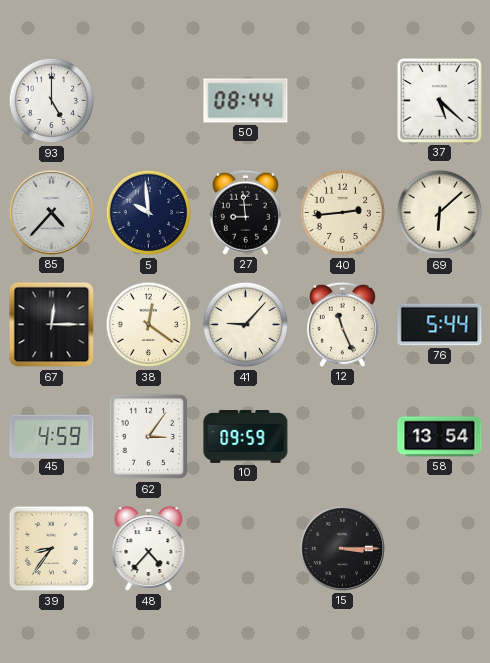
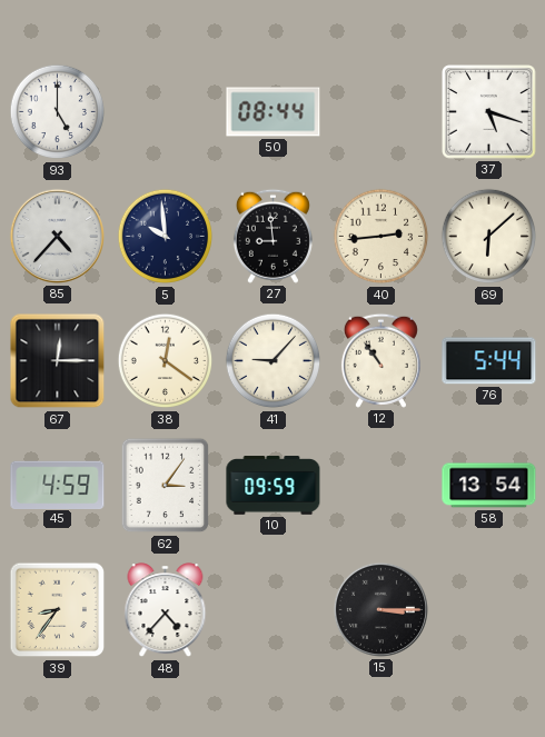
37: 5:22 -> 5:18 (489, 112)
12: 11:26 -> 10:54 (380, 360)
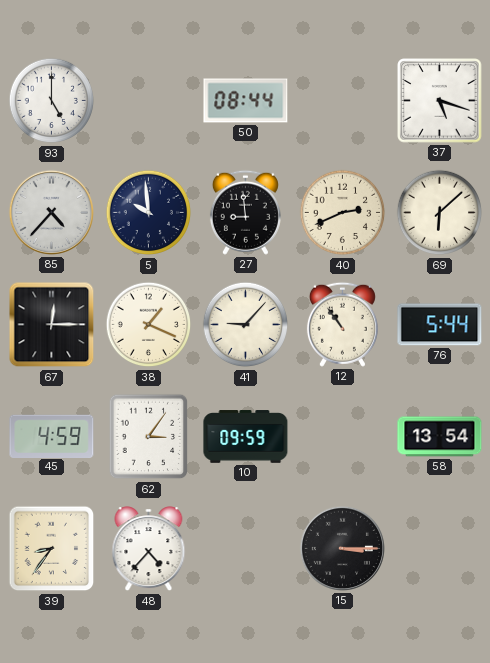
40: 2:44 -> 2:41 (343, 213)
38: 12:21 -> 1:19 (149, 325)
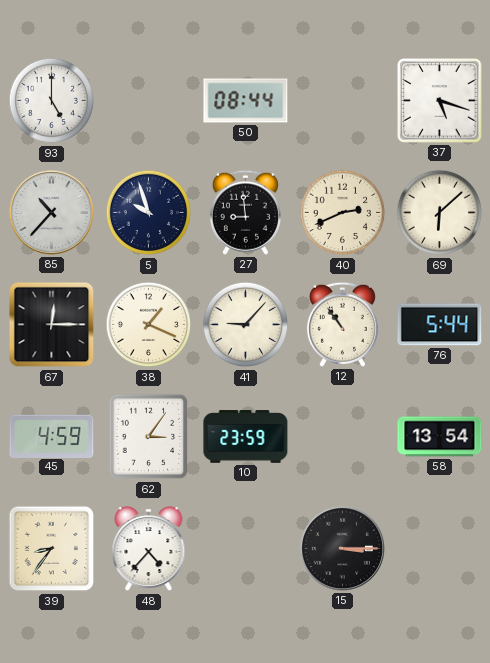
85: 4:37 -> 10:37 (51, 212)
5: 9:59 -> 9:57 (149, 213)
10: 09:59 -> 23:59 (246, 437)
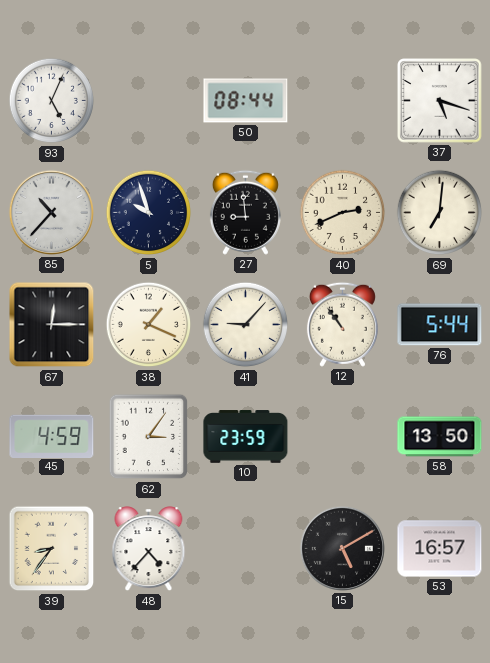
93: 5:00 -> 5:04 (52, 101)
69: 6:08 -> 7:01 (440, 213)
58: 13:54 -> 13:50 (440, 437)
15: 3:15 -> 5:10 (342, 548)
53: none -> 16:57 (440, 549)
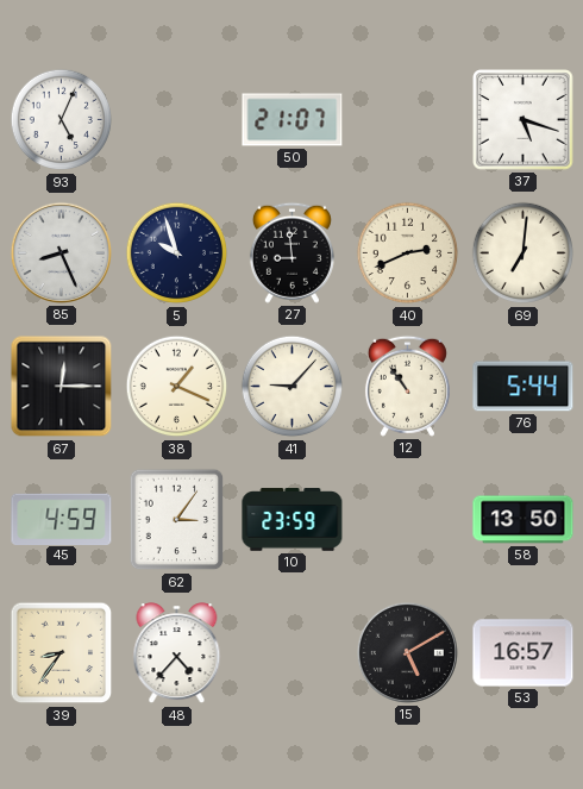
50: 08:44 -> 21:07 (293, 120)
85: 10:37 -> 8:26 (61, 252)
